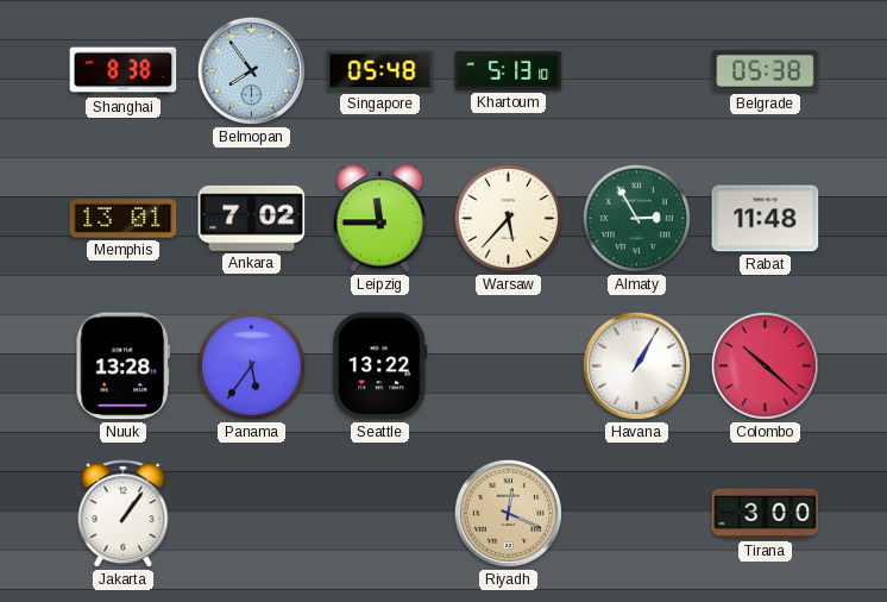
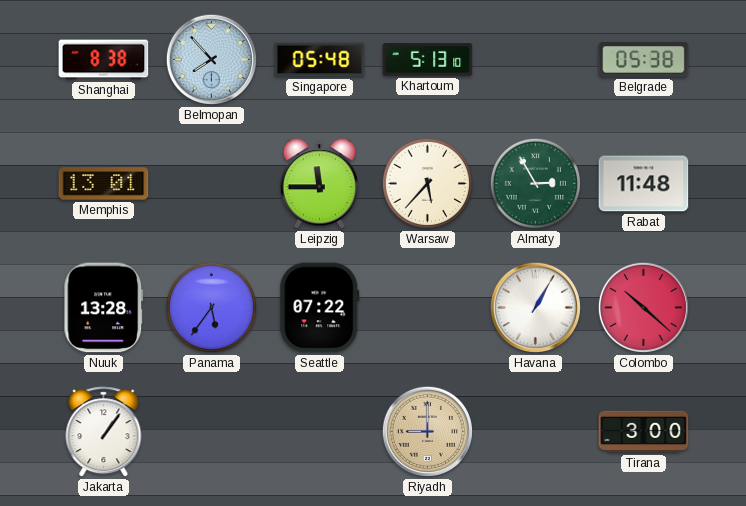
Belmopan: 7:54 -> 7:53 (211, 59)
Ankara: 7:02 -> none (252, 218)
Seattle: 13:22 -> 07:22 (320, 308)
Riyadh: 12:19 -> 9:00 (427, 431)
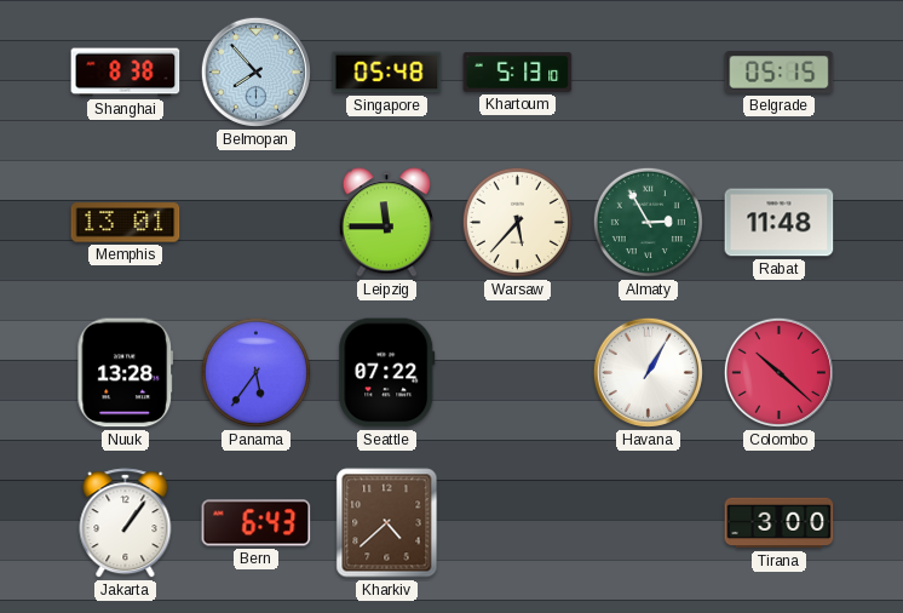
Belgrade: 05:38 -> 05:15 (780, 73)
Bern: none -> 6:43 (257, 523)
Kharkiv: none -> 4:38 (387, 523)
Riyadh: 9:00 -> none (427, 431)
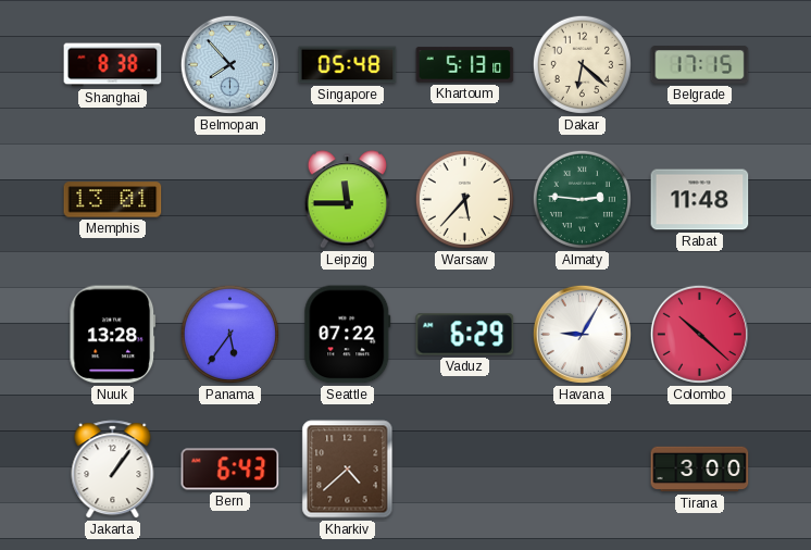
Dakar: none -> 6:22 (582, 64)
Belgrade: 05:15 -> 17:15 (700, 65)
Almaty: 2:55 -> 2:46 (582, 199)
Vaduz: none -> 6:29 (465, 335)
Havana: 1:05 -> 9:05 (582, 334)
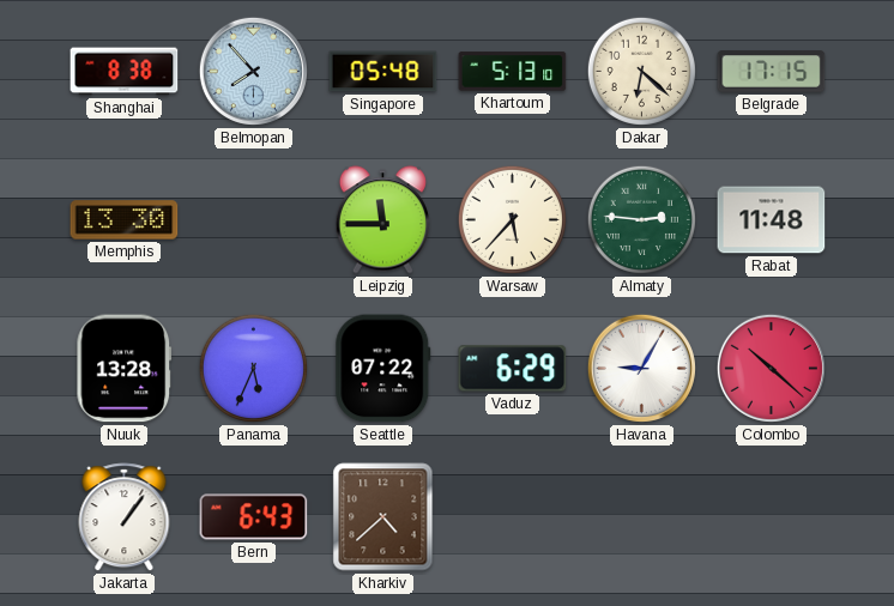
Memphis: 13:01 -> 13:30 (125, 220)
Panama: 5:36 -> 5:34 (253, 368)
Tirana: 3:00 -> none (700, 470)
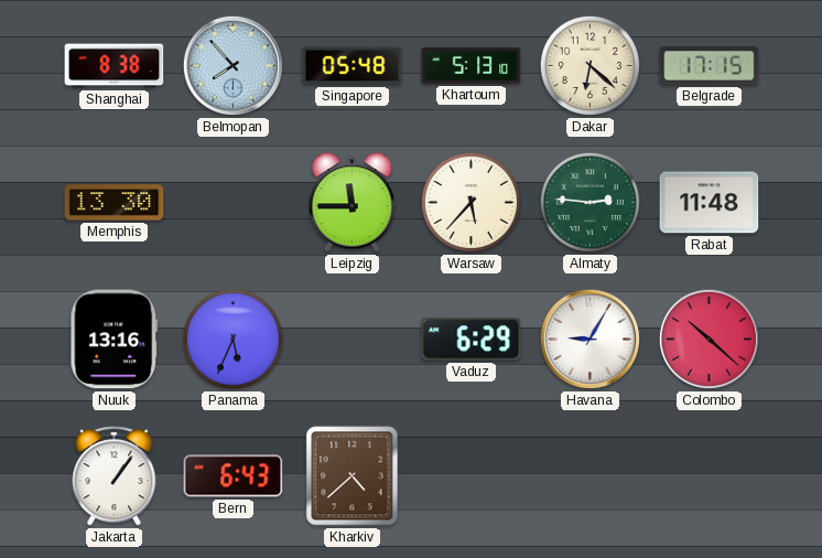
Nuuk: 13:28 -> 13:16 (115, 340)
Seattle: 07:22 -> none (383, 369)
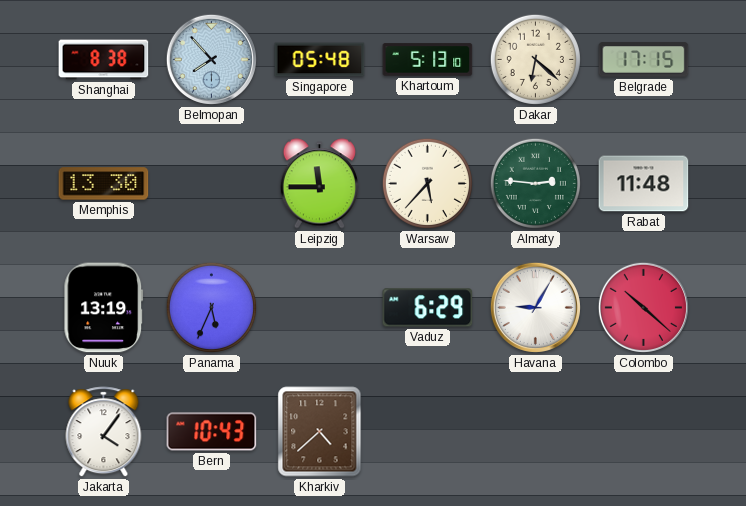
Nuuk: 13:16 -> 13:19 (104, 308)
Jakarta: 1:06 -> 4:06 (104, 432)
Bern: 6:43 -> 10:43 (212, 432)
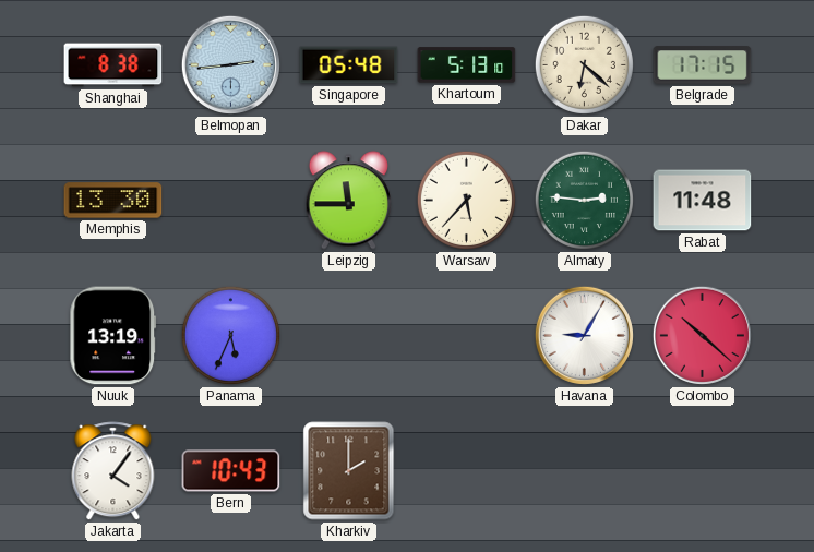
Belmopan: 7:53 -> 2:44 (230, 64)
Vaduz: 6:29 -> none (428, 308)
Kharkiv: 4:38 -> 2:00 (349, 471)
